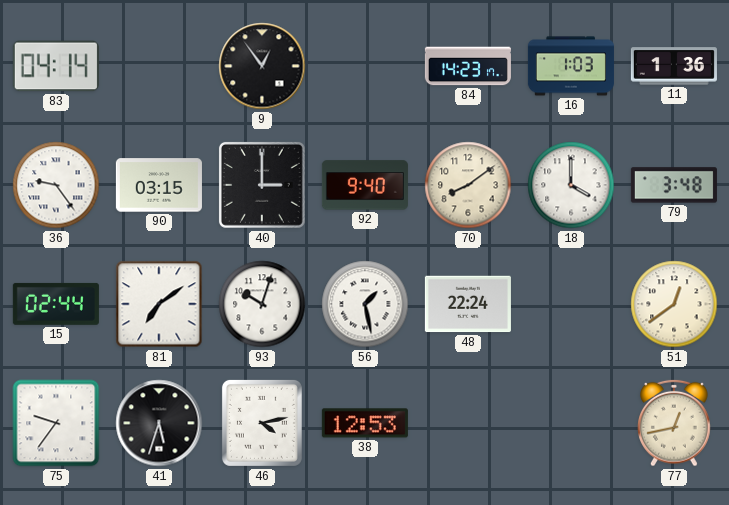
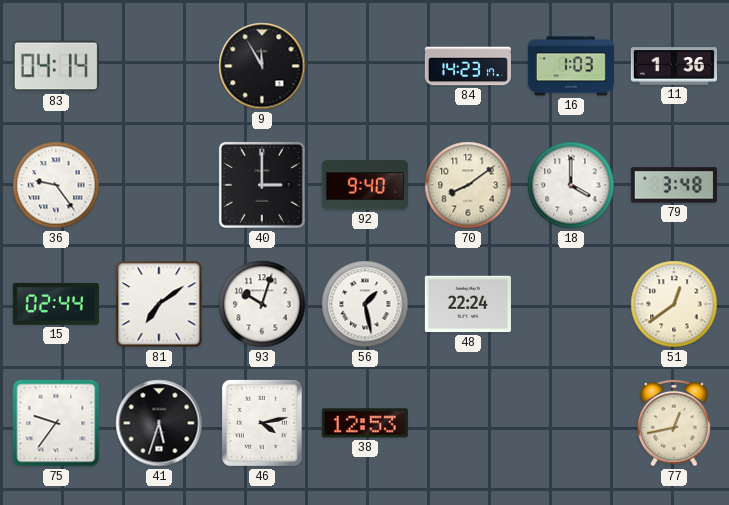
9: 12:54 -> 11:55 (262, 66)
90: 03:15 -> none (159, 185)
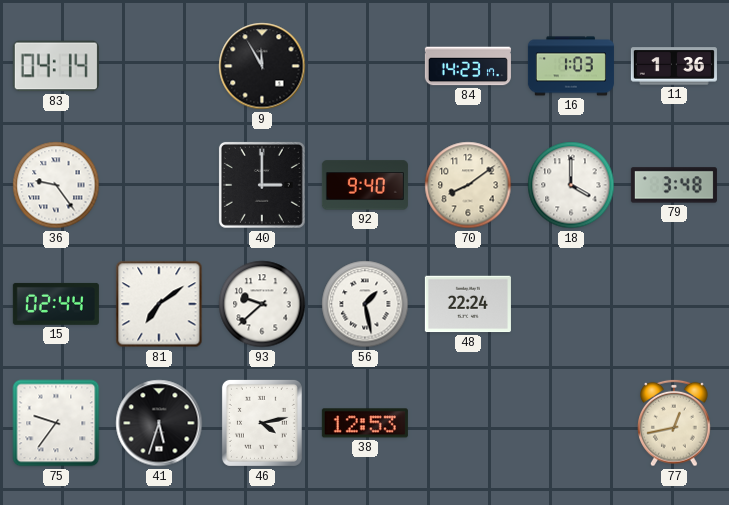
93: 10:03 -> 9:38 (262, 304)
51: 12:39 -> none (674, 304)
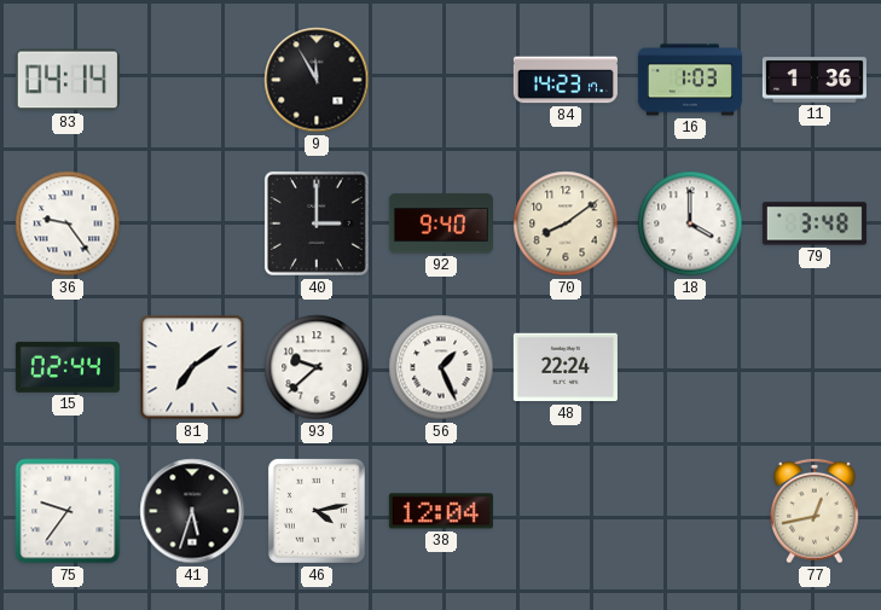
56: 1:28 -> 1:26 (441, 367)
38: 12:53 -> 12:04 (441, 511)
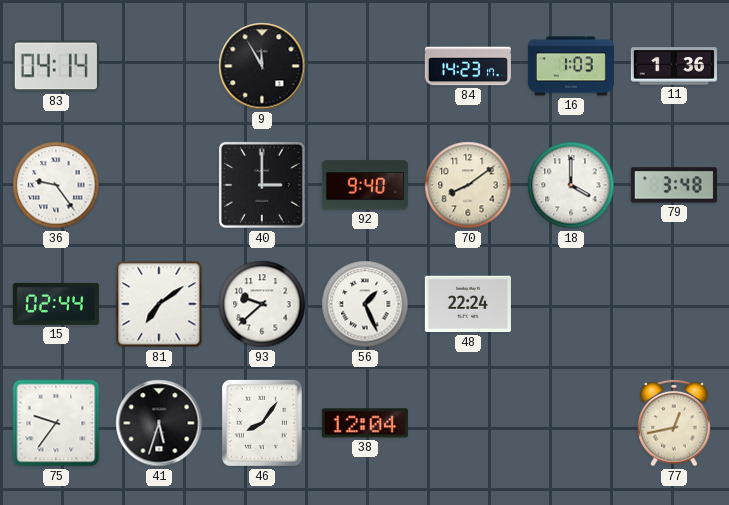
46: 4:13 -> 8:06 (262, 423)
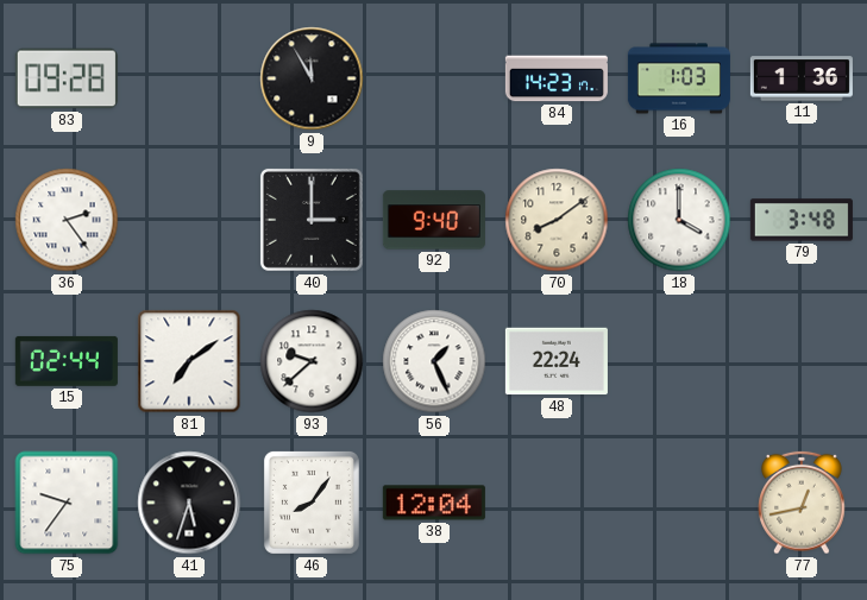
83: 04:14 -> 09:28 (67, 78)
36: 9:24 -> 2:24 (67, 220)
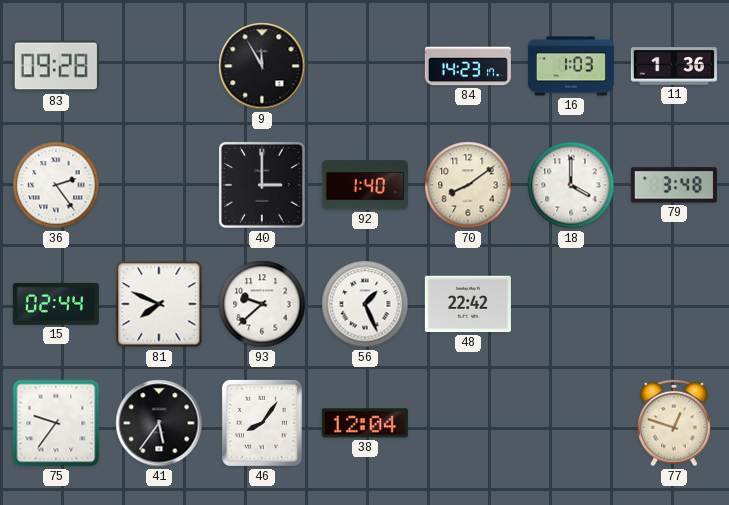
92: 9:40 -> 1:40 (365, 185)
81: 7:09 -> 7:49 (159, 304)
48: 22:24 -> 22:42 (468, 304)
41: 5:33 -> 5:36 (159, 423)
77: 12:43 -> 12:48 (674, 423)
